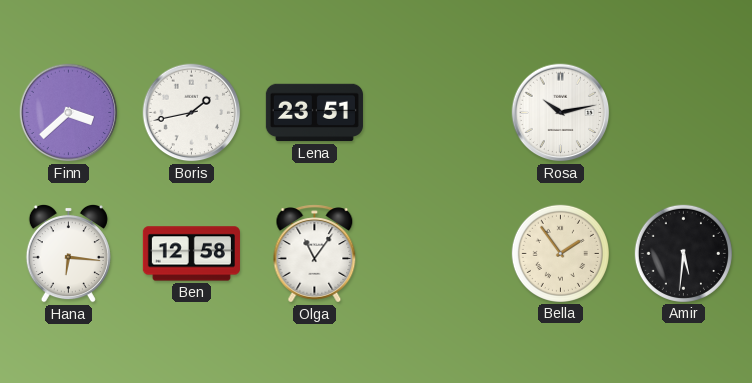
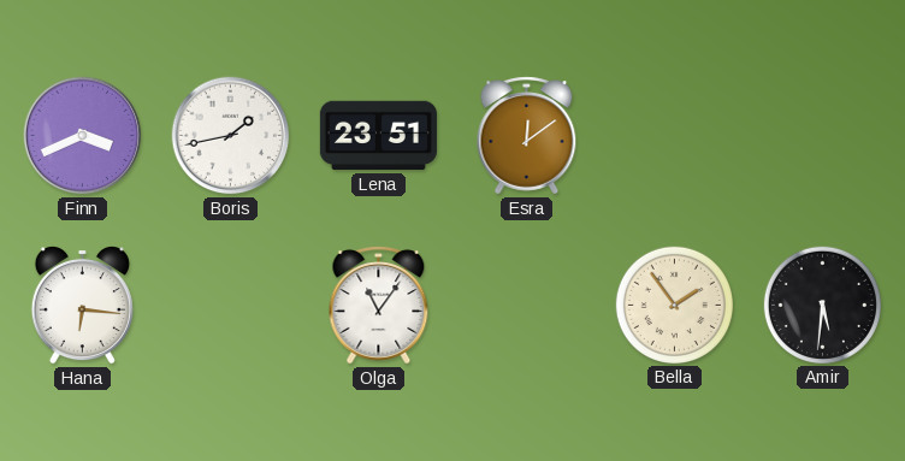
Finn: 3:38 -> 3:41 (83, 136)
Esra: none -> 12:09 (527, 136)
Rosa: 10:13 -> none (561, 113)
Ben: 12:58 -> none (191, 254)
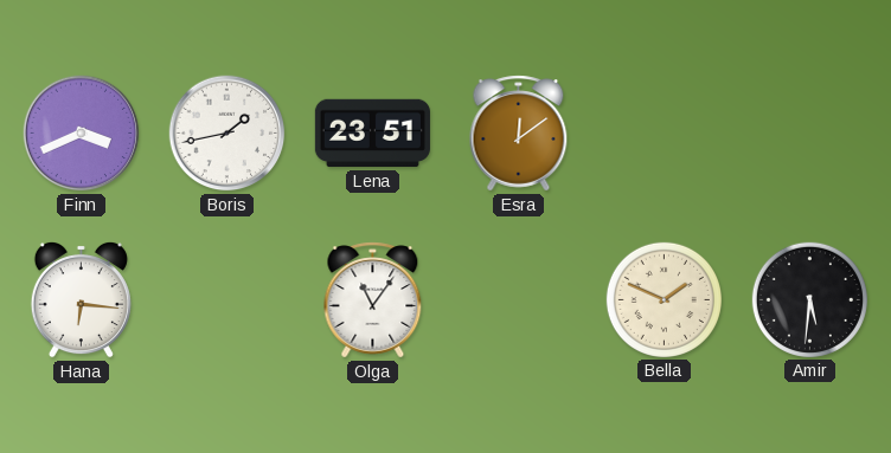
Bella: 1:54 -> 1:49 (664, 299)
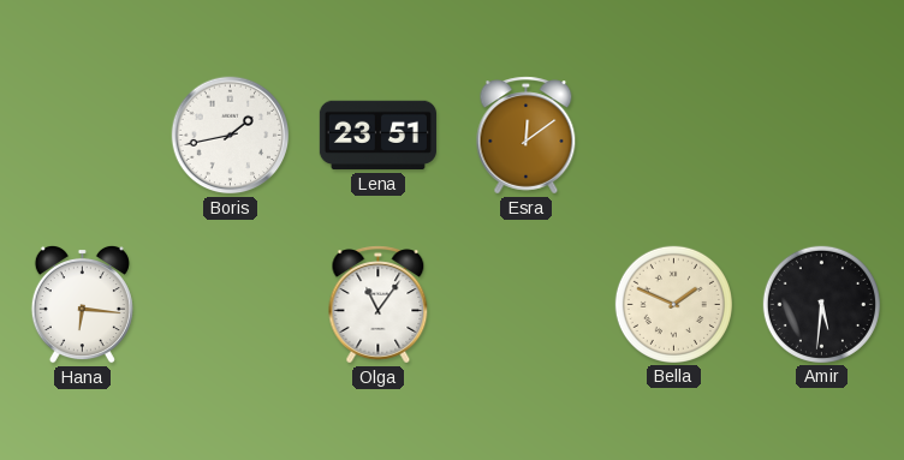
Finn: 3:41 -> none (82, 134)
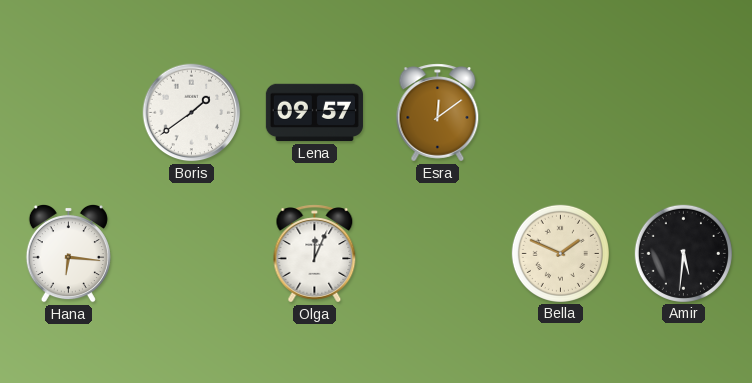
Boris: 1:43 -> 1:39 (192, 113)
Lena: 23:51 -> 09:57 (314, 113)
Olga: 11:06 -> 12:04 (315, 254)
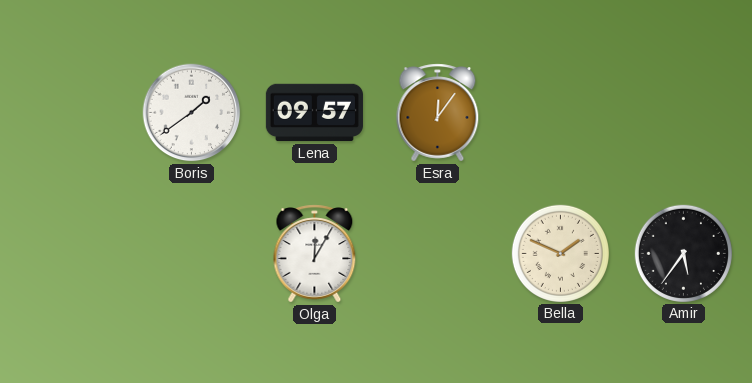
Esra: 12:09 -> 12:06 (438, 113)
Hana: 6:16 -> none (68, 253)
Olga: 12:04 -> 12:05 (315, 254)
Amir: 5:31 -> 5:36 (683, 253)
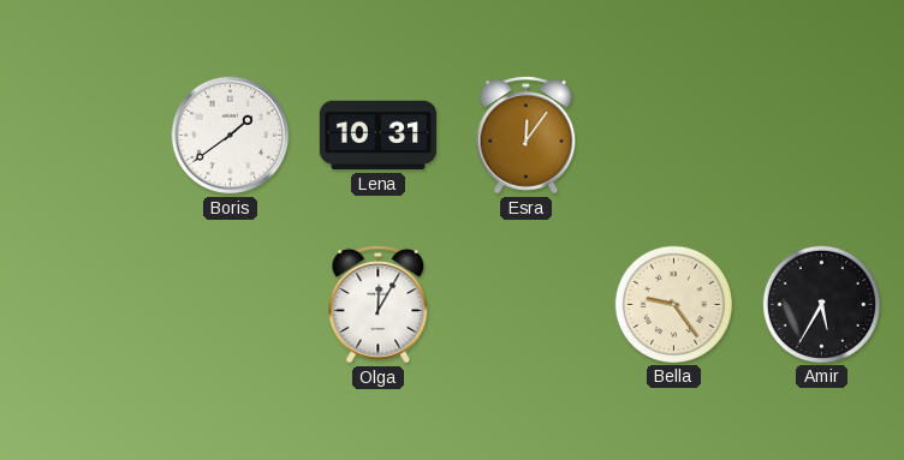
Lena: 09:57 -> 10:31 (377, 136)
Bella: 1:49 -> 9:24 (673, 304)
Amir: 5:36 -> 5:35 (821, 304)
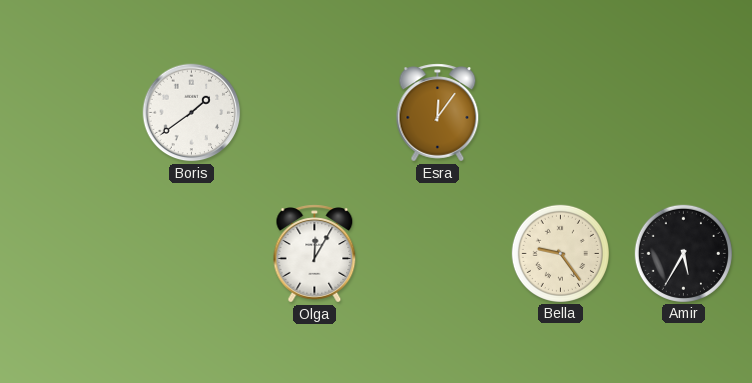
Lena: 10:31 -> none (377, 136)
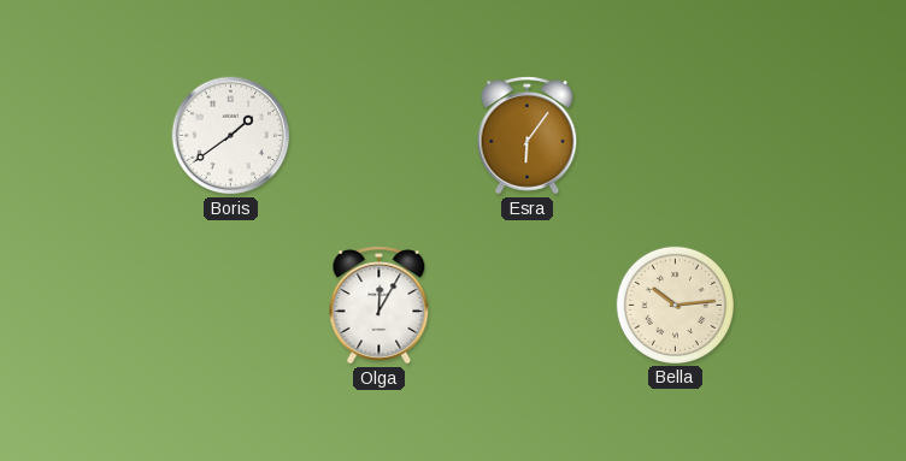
Esra: 12:06 -> 6:06 (528, 136)
Bella: 9:24 -> 10:14 (675, 305)
Amir: 5:35 -> none (683, 253)
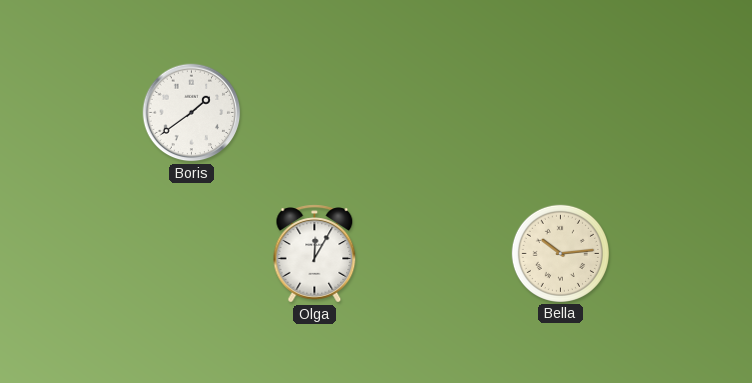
Esra: 6:06 -> none (528, 136)
